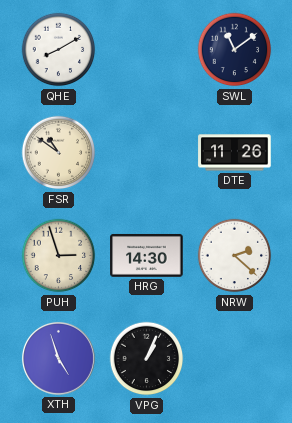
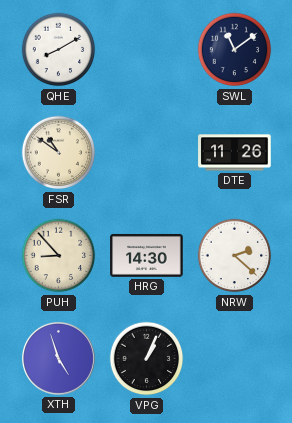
PUH: 2:57 -> 8:53 (59, 256)
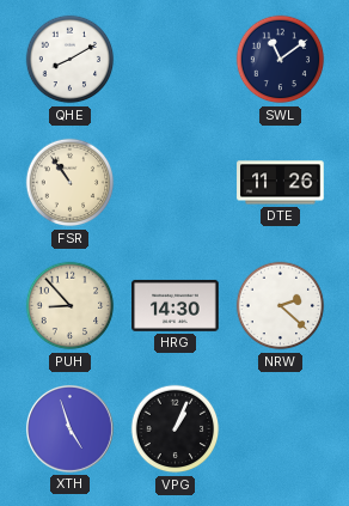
FSR: 10:51 -> 10:54 (71, 183)
